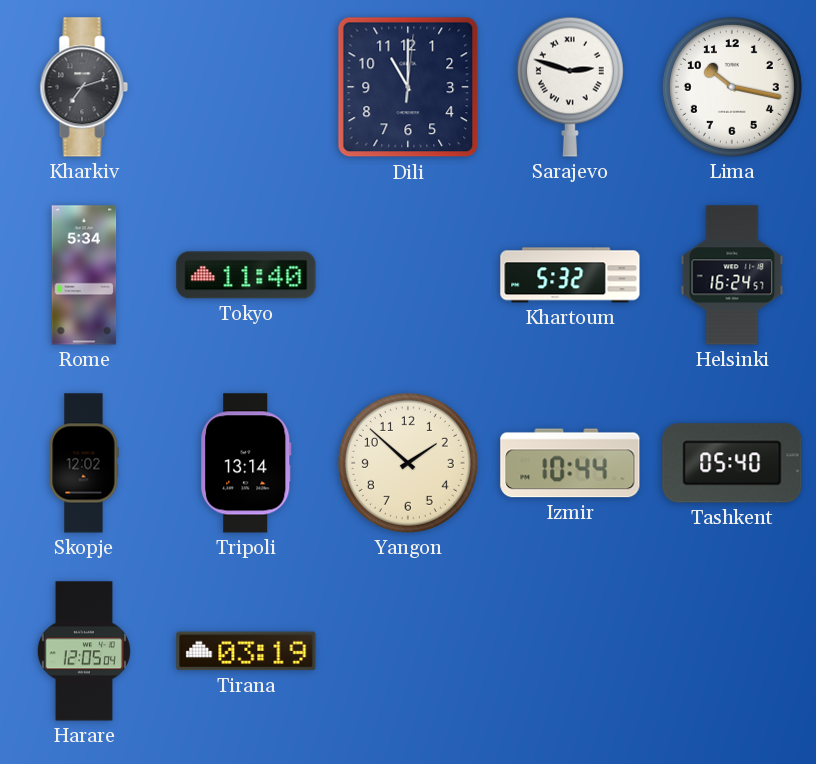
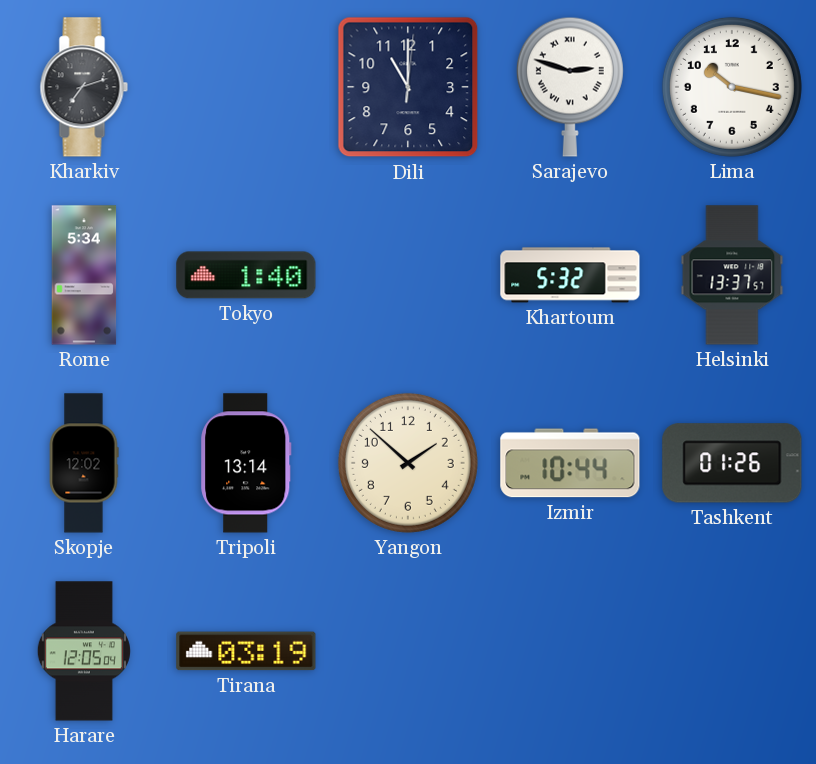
Tokyo: 11:40 -> 1:40 (246, 275)
Helsinki: 16:24 -> 13:37 (732, 275)
Tashkent: 05:40 -> 01:26 (732, 463)
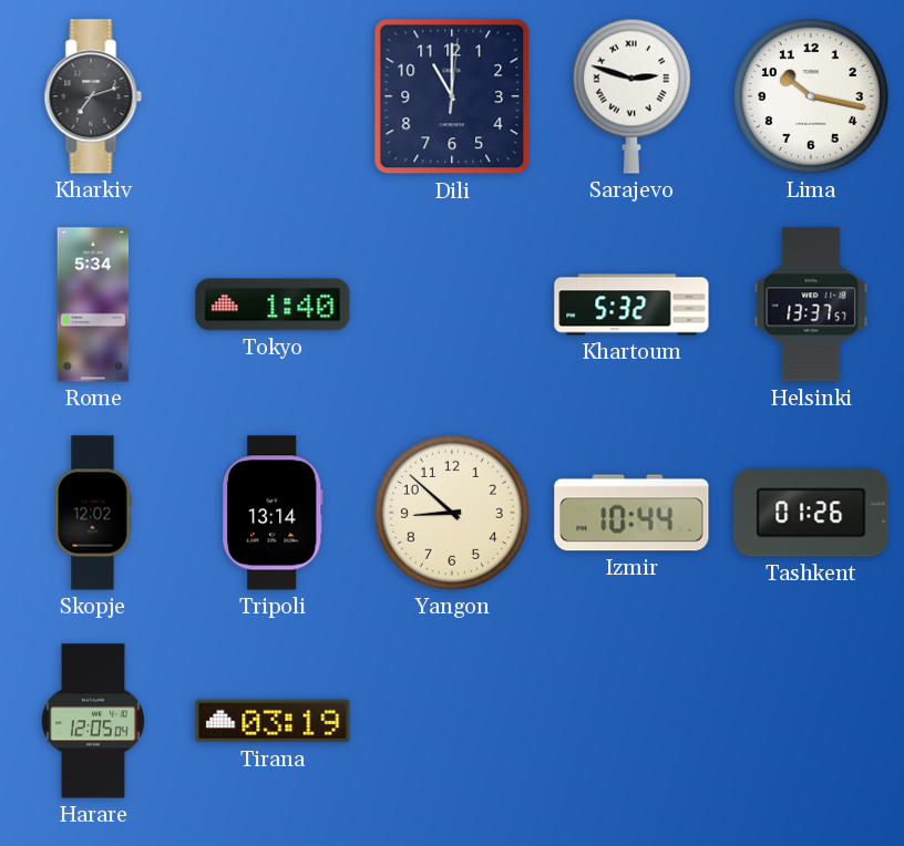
Yangon: 1:52 -> 8:52 (452, 513)
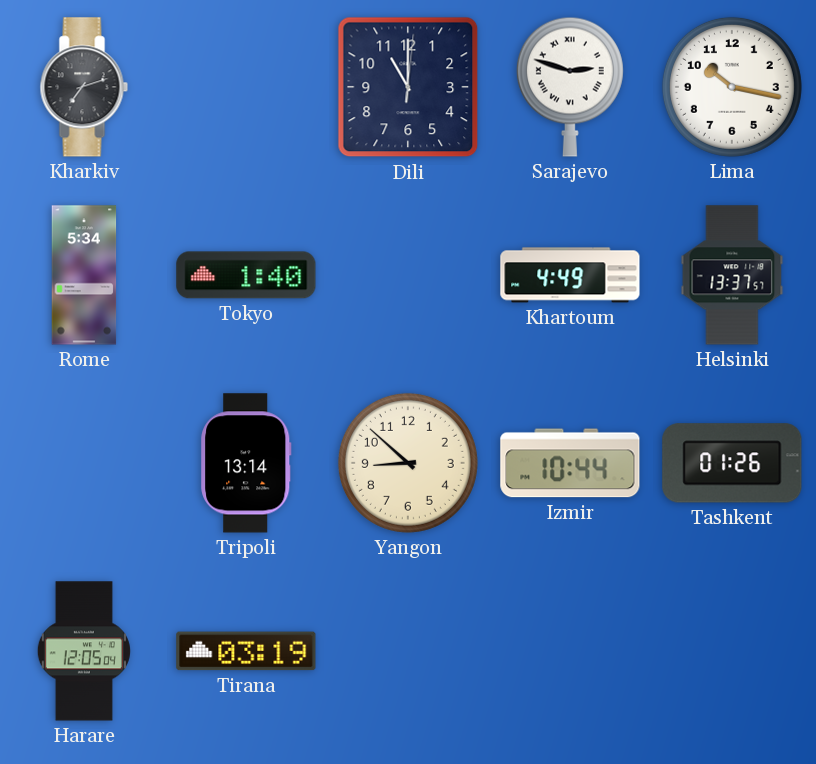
Khartoum: 5:32 -> 4:49 (570, 275)
Skopje: 12:02 -> none (93, 513)
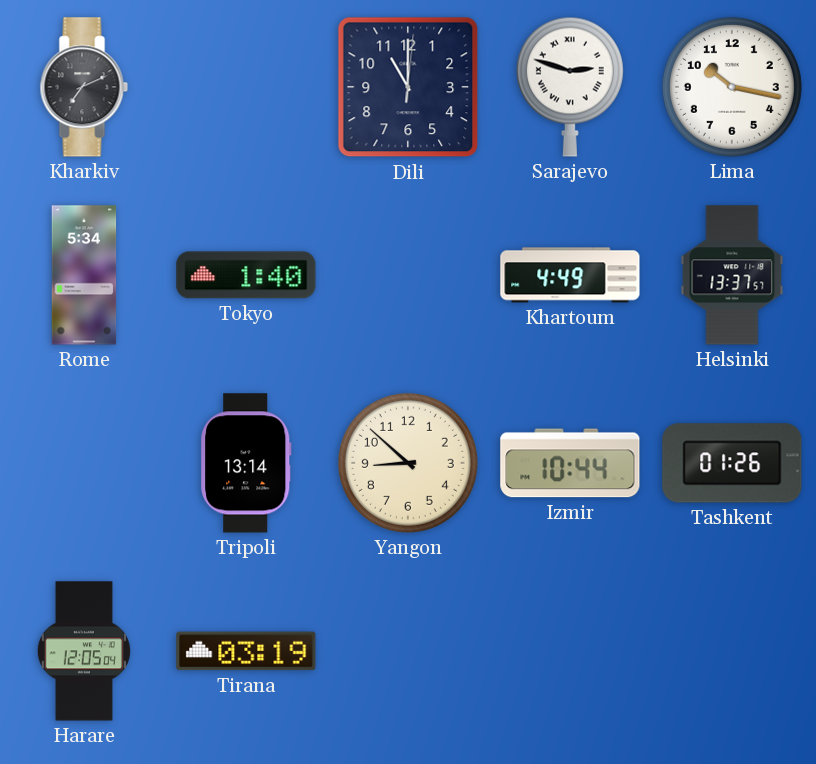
Kharkiv: 7:12 -> 7:11 (84, 87)
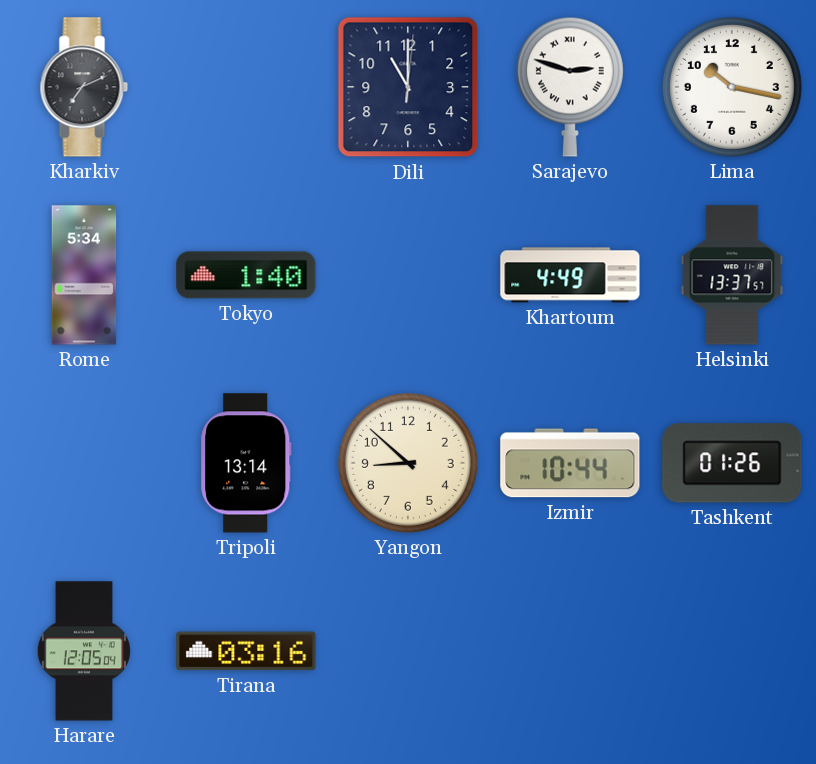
Tirana: 03:19 -> 03:16 (246, 651)
